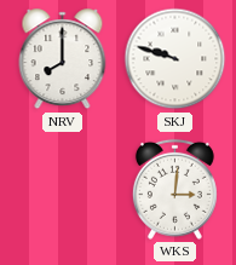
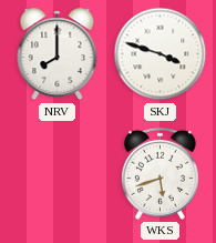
SKJ: 9:48 -> 3:48 (161, 54)
WKS: 3:01 -> 5:42 (160, 173)
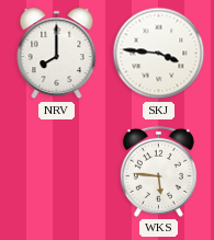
SKJ: 3:48 -> 3:46 (159, 54)
WKS: 5:42 -> 5:46 (158, 171)
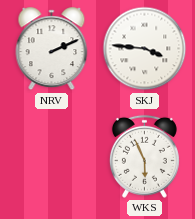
NRV: 8:00 -> 2:11 (52, 49)
WKS: 5:46 -> 5:56 (144, 156)
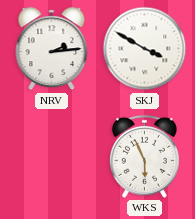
NRV: 2:11 -> 2:14 (52, 49)
SKJ: 3:46 -> 3:50 (145, 49)
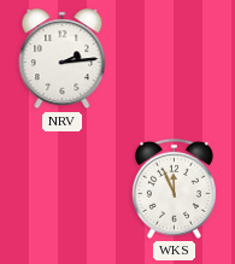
SKJ: 3:50 -> none (145, 49)
WKS: 5:56 -> 11:56 (174, 188)
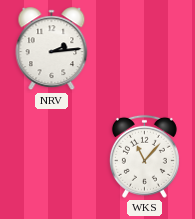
WKS: 11:56 -> 11:07 (144, 156)
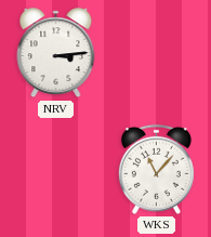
NRV: 2:14 -> 3:14 (56, 53)
